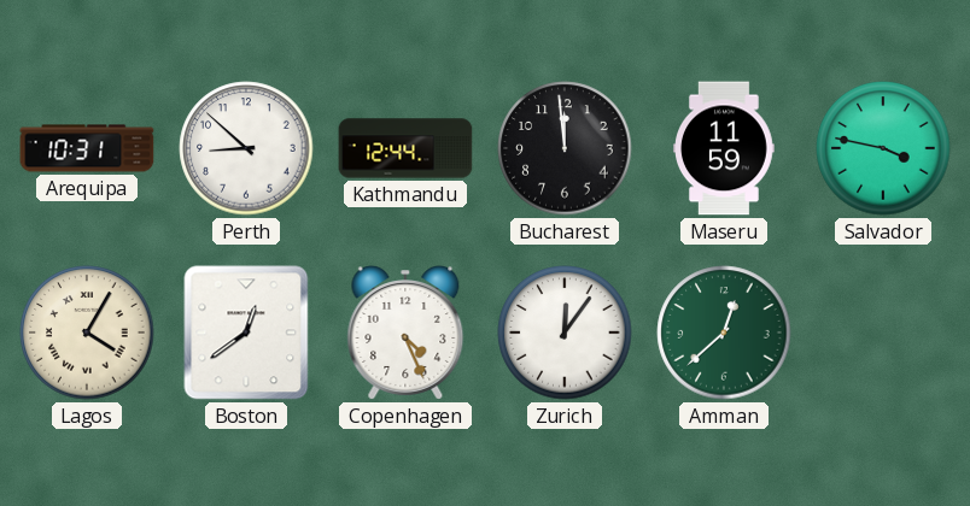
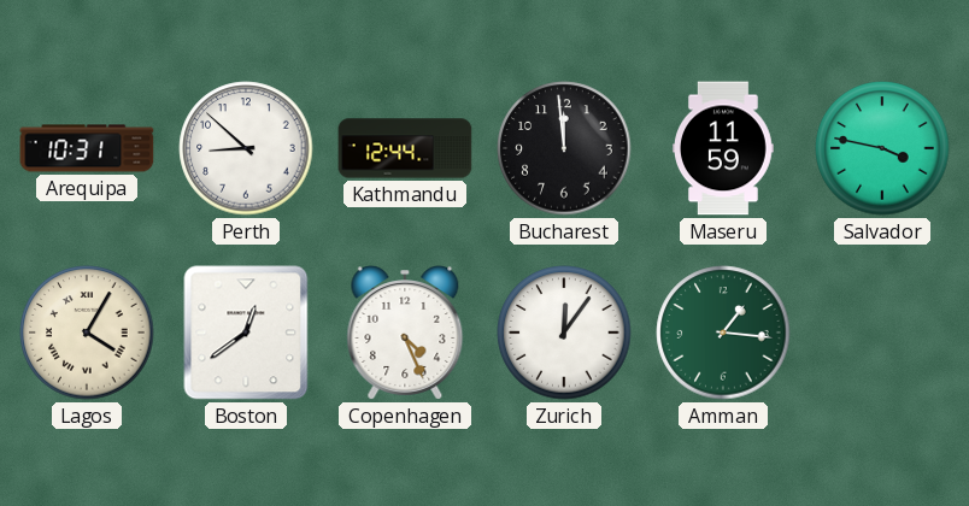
Amman: 12:38 -> 1:16 (723, 333)
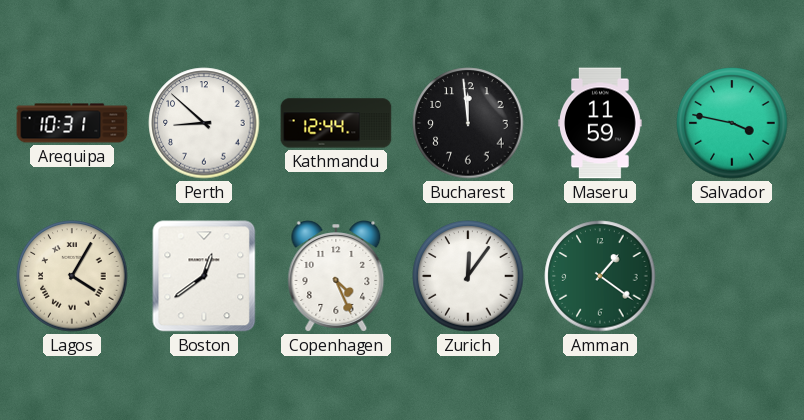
Amman: 1:16 -> 1:21 (600, 276)
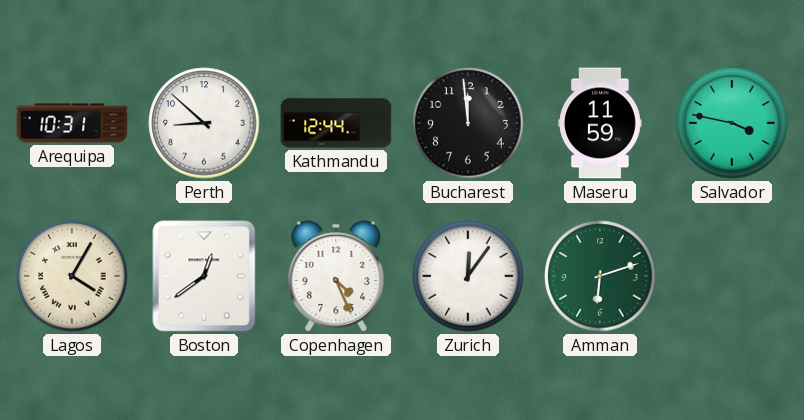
Amman: 1:21 -> 6:12 (600, 276)
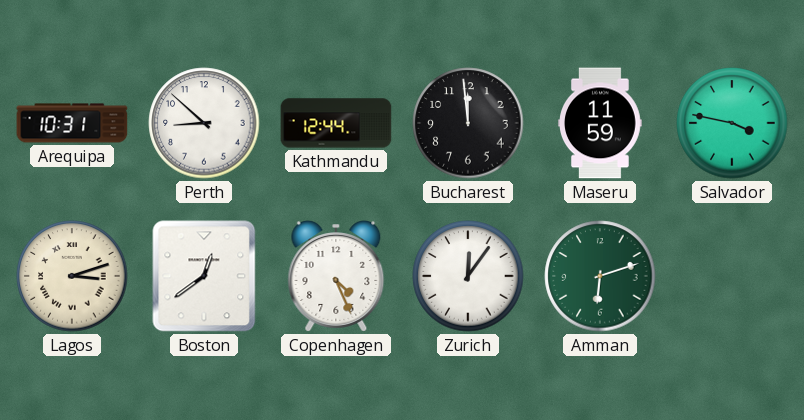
Lagos: 4:05 -> 3:12 (72, 276)
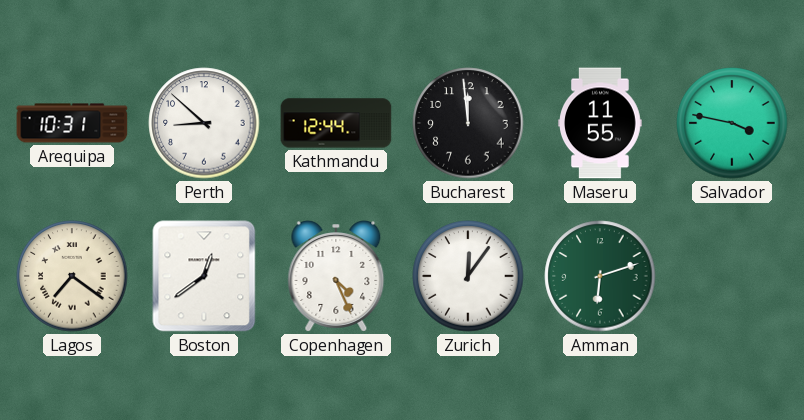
Maseru: 11:59 -> 11:55 (601, 123)
Lagos: 3:12 -> 7:21 (72, 276)
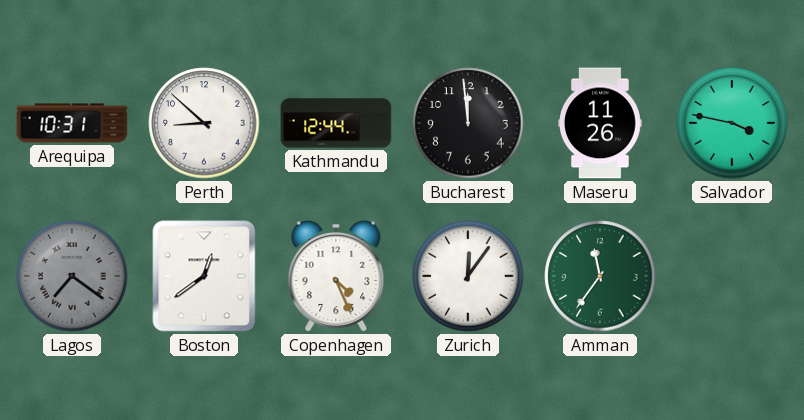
Maseru: 11:55 -> 11:26 (601, 123)
Lagos dial: cream -> grey (72, 276)
Amman: 6:12 -> 11:36 (600, 276)
